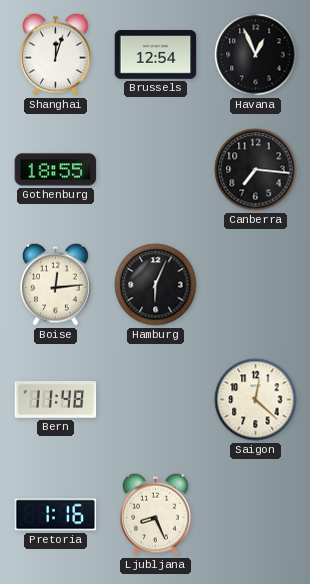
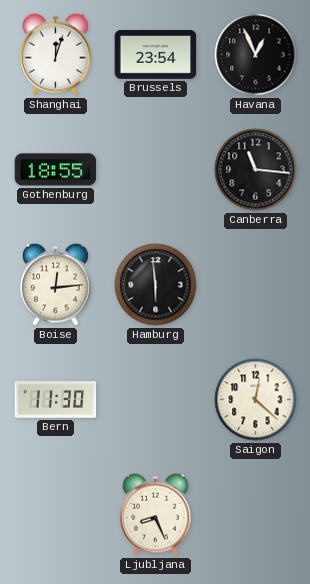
Brussels: 12:54 -> 23:54 (156, 55)
Canberra: 7:16 -> 11:16 (256, 170)
Hamburg: 6:04 -> 5:59 (156, 285)
Bern: 11:48 -> 11:30 (56, 400)
Pretoria: 1:16 -> none (56, 515)
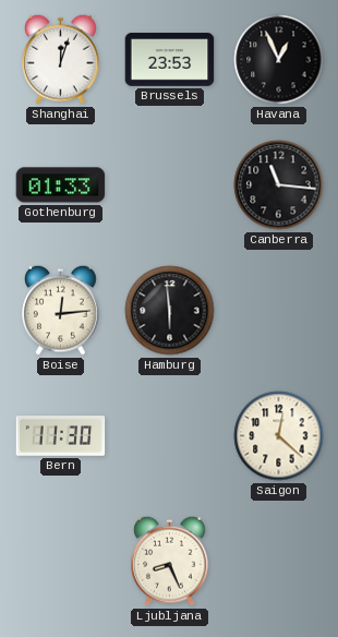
Brussels: 23:54 -> 23:53 (170, 60)
Gothenburg: 18:55 -> 01:33 (61, 185)
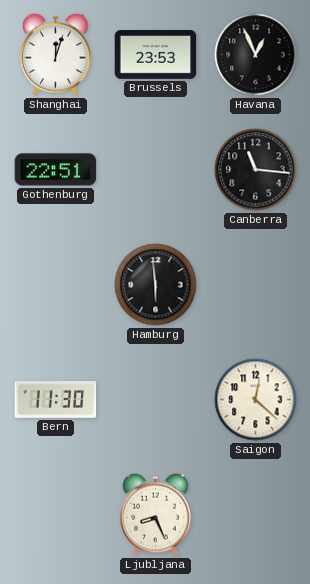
Gothenburg: 01:33 -> 22:51 (56, 170)
Boise: 12:14 -> none (61, 310)
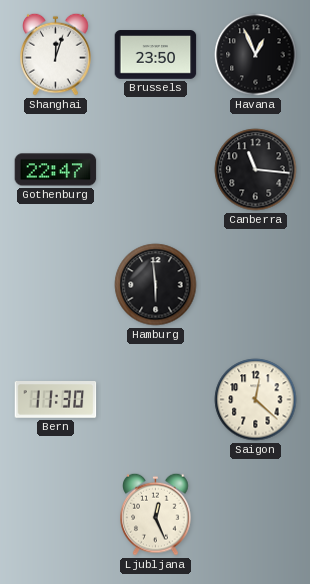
Brussels: 23:53 -> 23:50 (156, 55)
Gothenburg: 22:51 -> 22:47 (56, 170)
Ljubljana: 8:26 -> 12:26 (156, 514)
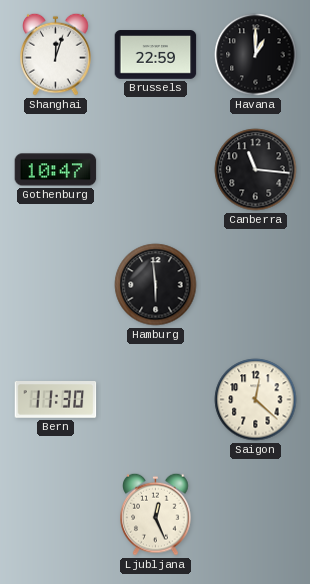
Brussels: 23:50 -> 22:59 (156, 55)
Havana: 12:56 -> 1:00 (256, 55)
Gothenburg: 22:47 -> 10:47 (56, 170)
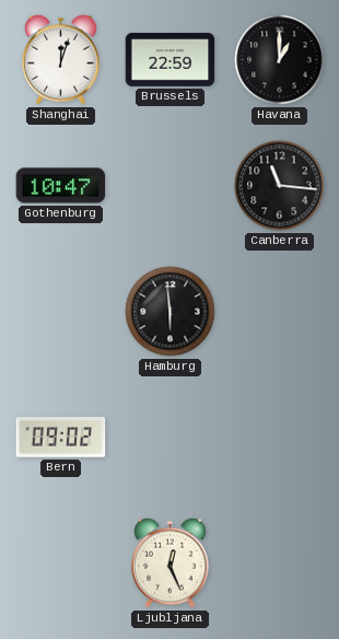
Bern: 11:30 -> 09:02 (61, 438)
Saigon: 12:22 -> none (256, 400)
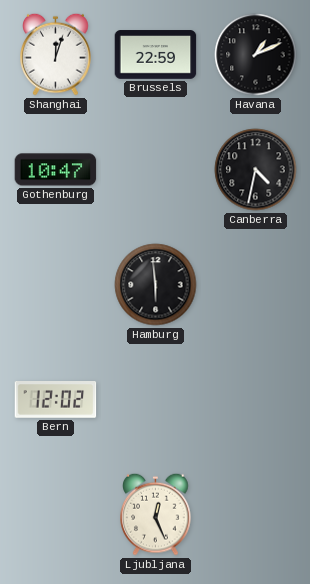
Havana: 1:00 -> 1:11 (256, 55)
Canberra: 11:16 -> 4:32 (256, 170)
Bern: 09:02 -> 12:02 (56, 400)
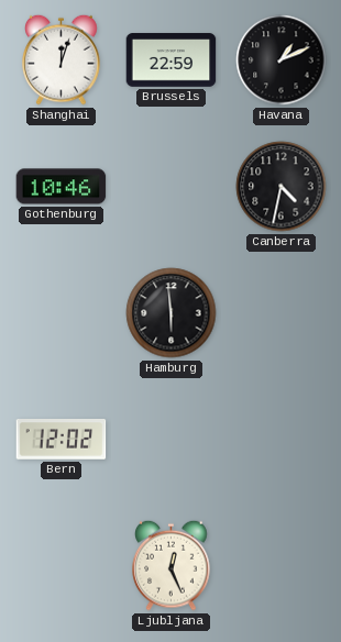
Gothenburg: 10:47 -> 10:46 (62, 187)
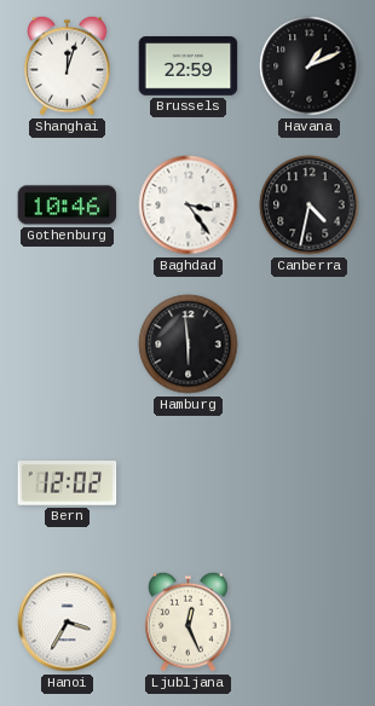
Baghdad: none -> 3:24 (189, 206)
Hanoi: none -> 3:35 (68, 623)
